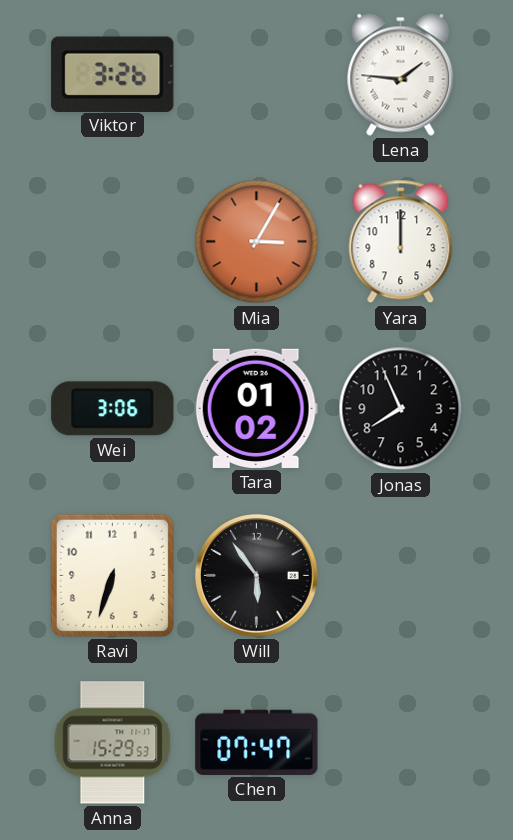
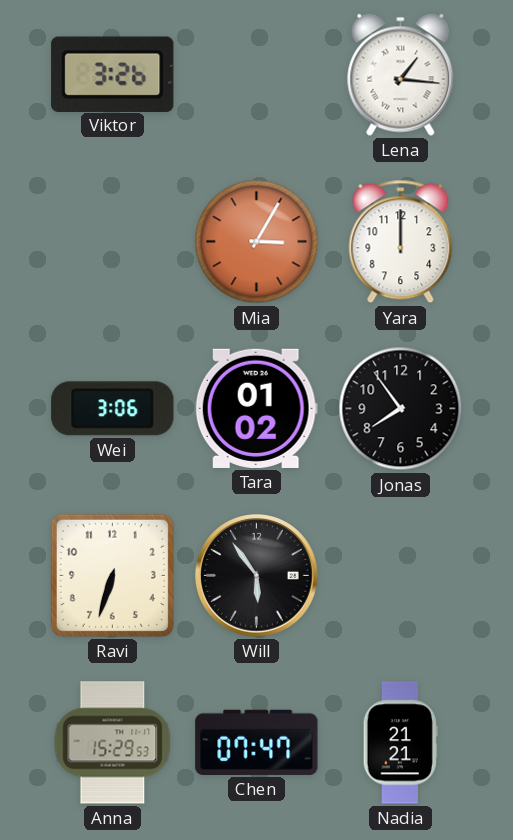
Lena: 1:46 -> 1:16 (401, 74)
Jonas: 7:56 -> 7:54 (401, 409)
Nadia: none -> 21:21 (400, 743)
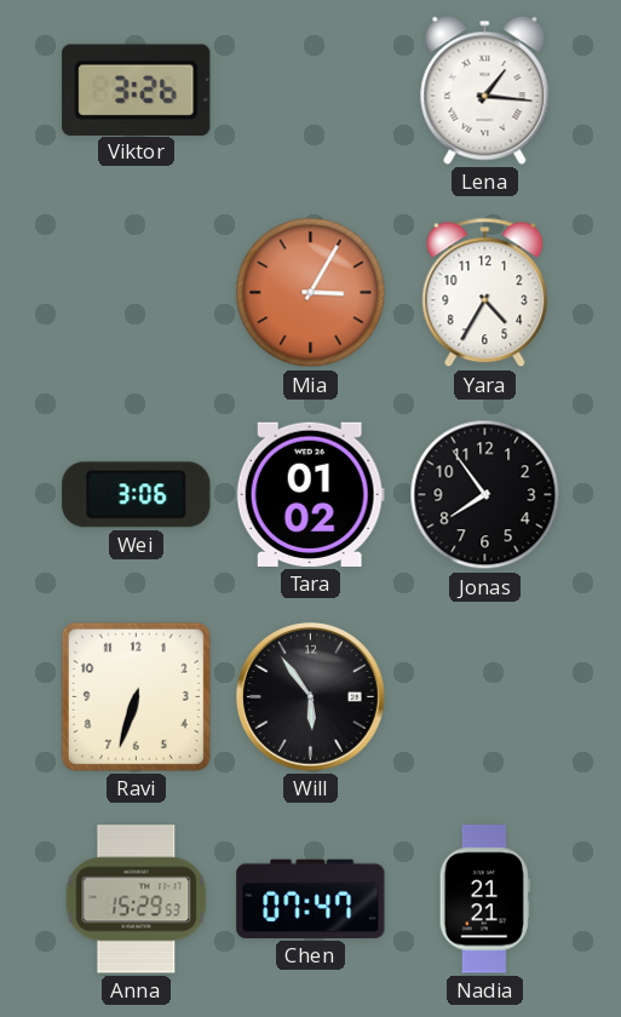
Yara: 12:00 -> 4:35 (485, 293)
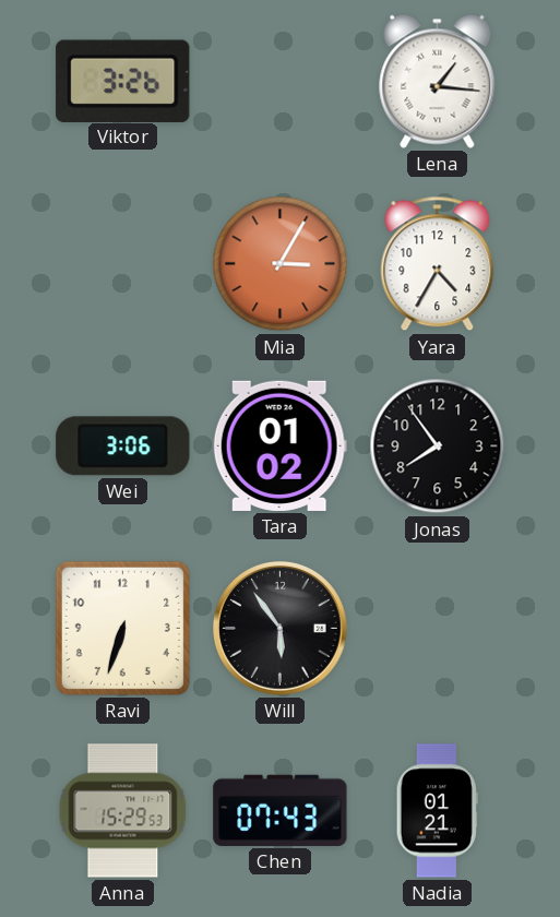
Chen: 07:47 -> 07:43 (281, 810)
Nadia: 21:21 -> 01:21 (437, 811)
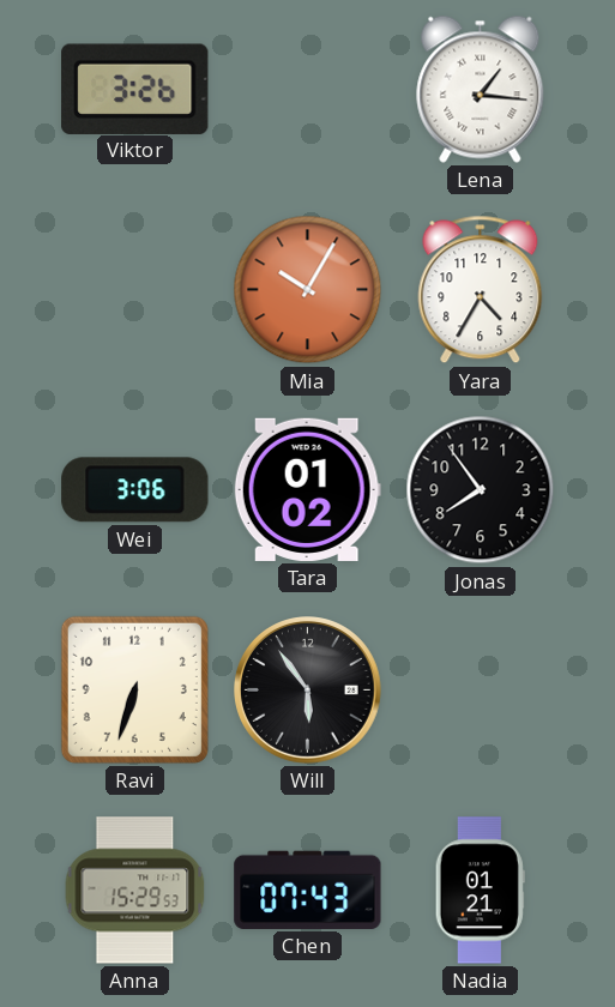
Mia: 3:05 -> 10:05 (308, 290)
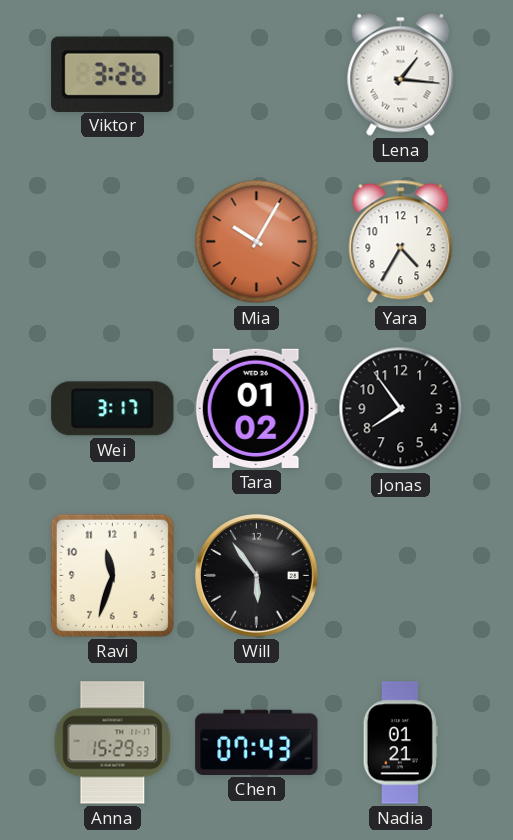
Wei: 3:06 -> 3:17 (113, 409)
Ravi: 6:33 -> 11:33 (112, 575)
